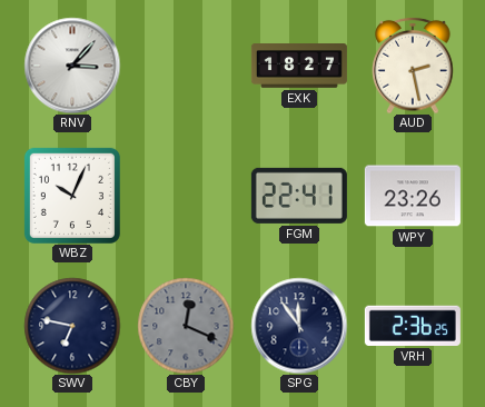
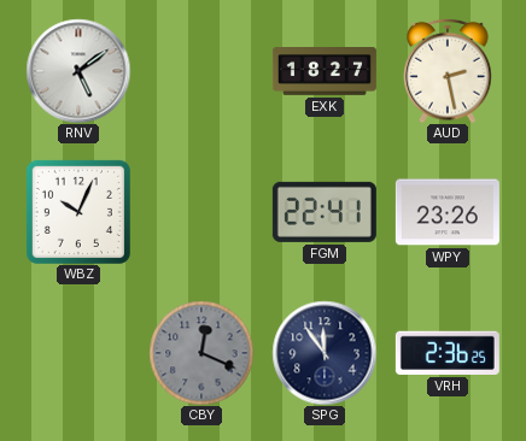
RNV: 3:07 -> 5:09 (78, 71)
SWV: 6:47 -> none (72, 326)
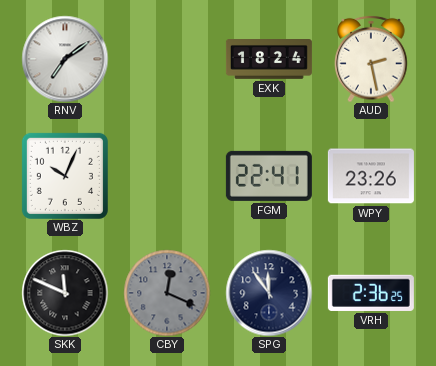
RNV: 5:09 -> 7:09 (65, 59)
EXK: 18:27 -> 18:24 (269, 60)
SKK: none -> 11:49 (65, 293)
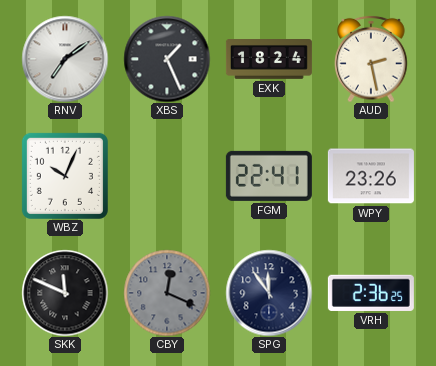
XBS: none -> 1:26 (167, 59)
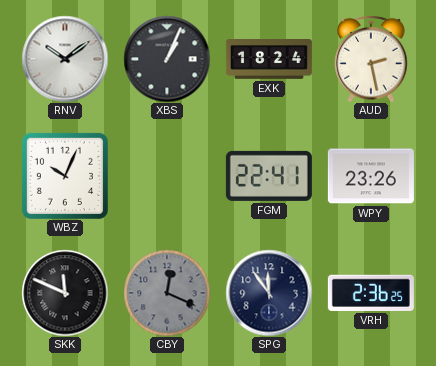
RNV: 7:09 -> 10:09 (65, 59)
XBS: 1:26 -> 1:04 (167, 59)
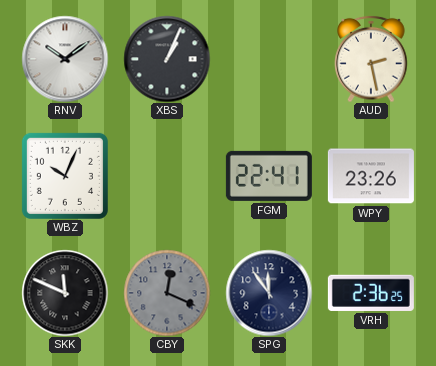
EXK: 18:24 -> none (269, 60)
